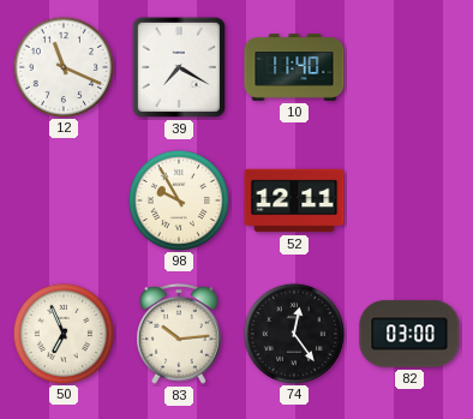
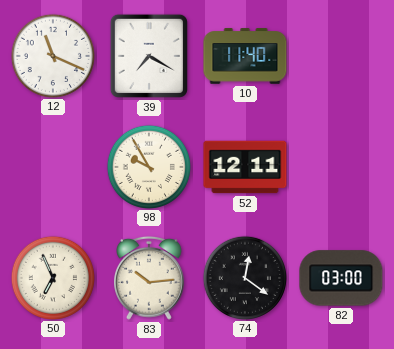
74: 12:24 -> 12:21 (244, 277)
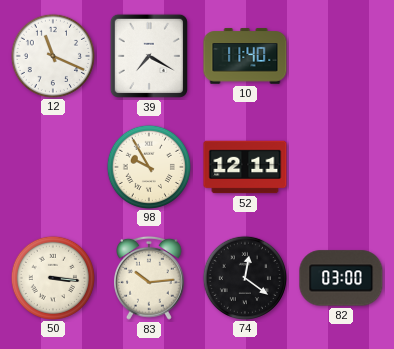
50: 6:56 -> 3:16 (52, 277)
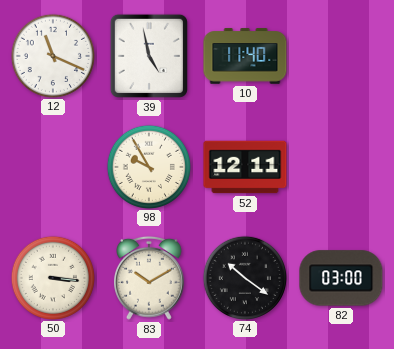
39: 7:20 -> 4:58 (149, 56)
83: 10:14 -> 10:10 (150, 278)
74: 12:21 -> 10:21 (244, 277)
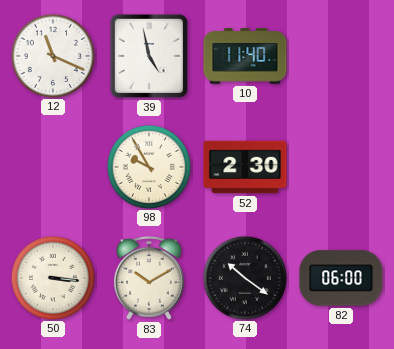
52: 12:11 -> 2:30 (245, 167)
82: 03:00 -> 06:00 (341, 278)
